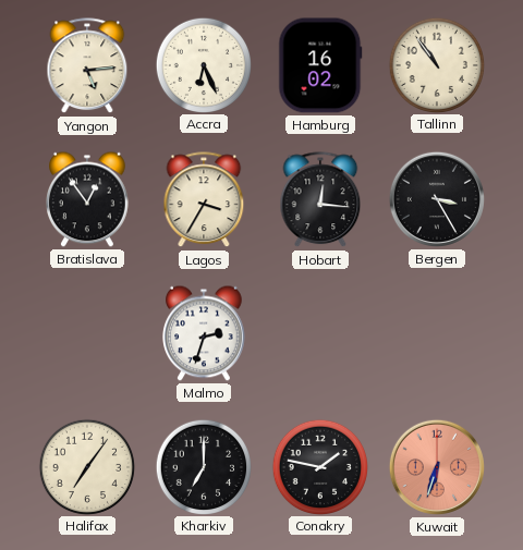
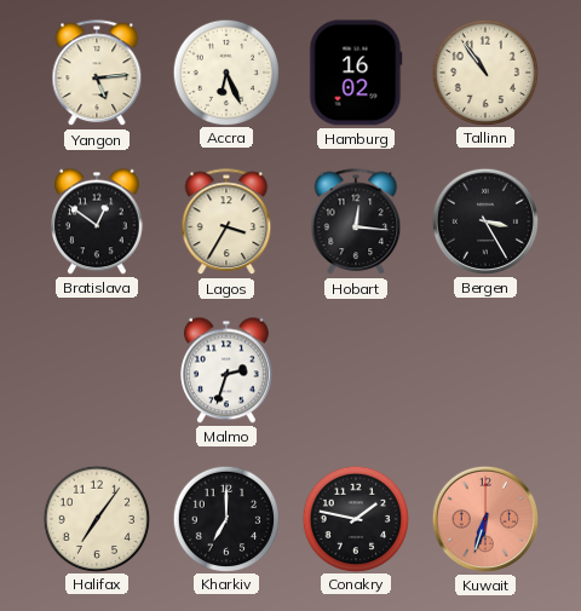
Bratislava: 12:54 -> 12:51 (98, 221)
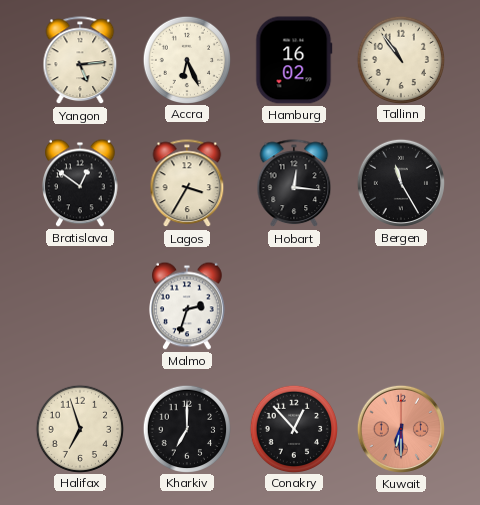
Bergen: 3:25 -> 11:25 (401, 183)
Halifax: 7:06 -> 6:57 (79, 428)
Conakry: 1:47 -> 12:53 (293, 428)
Kuwait: 6:33 -> 6:30 (401, 429)
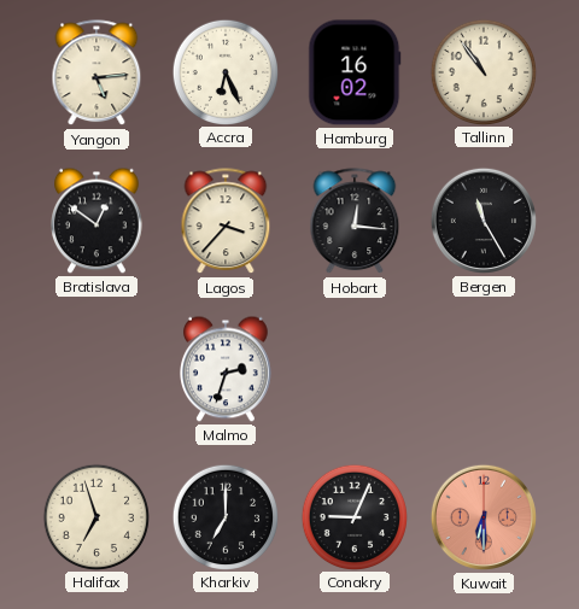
Lagos: 3:35 -> 3:37 (226, 222)
Conakry: 12:53 -> 9:04 (353, 516)
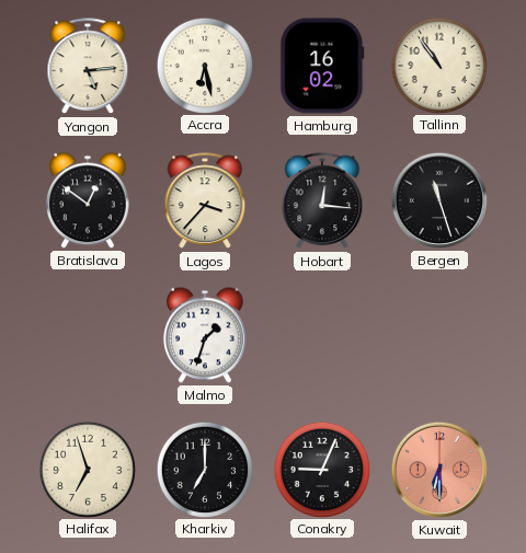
Accra: 6:26 -> 6:28 (204, 65)
Bergen: 11:25 -> 11:27 (439, 200)
Malmo: 2:33 -> 1:33 (206, 335)
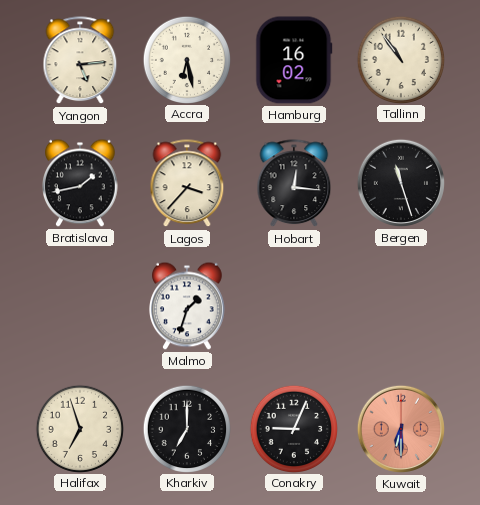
Bratislava: 12:51 -> 1:43 (81, 183)
